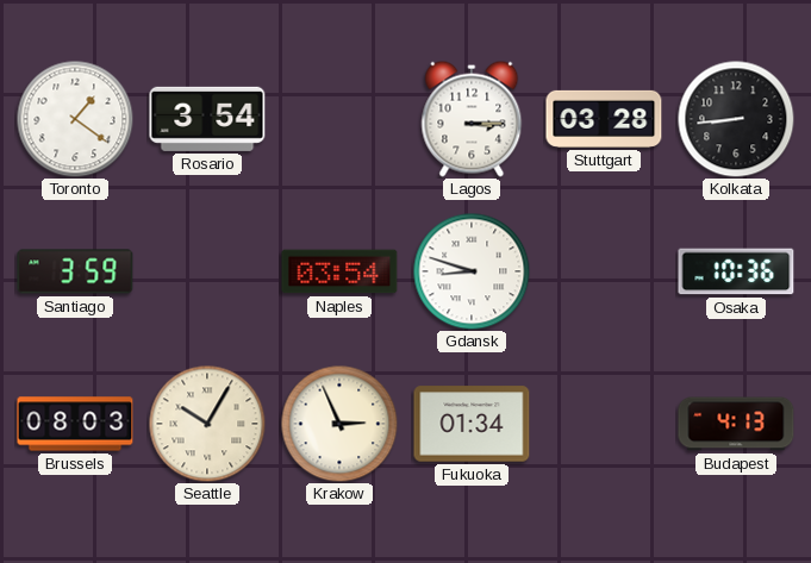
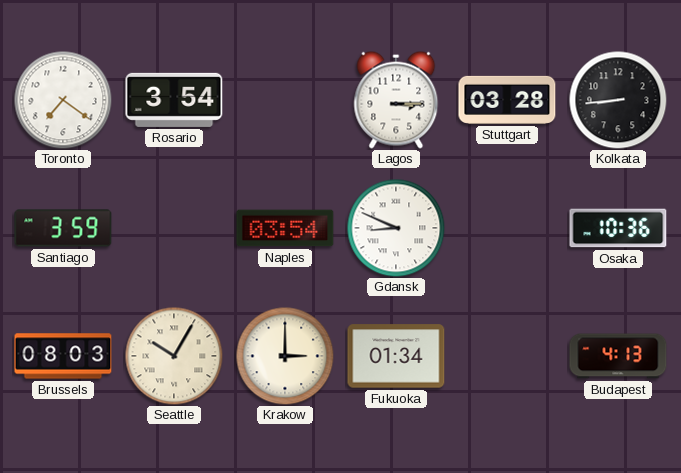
Toronto: 1:21 -> 7:21 (63, 100)
Gdansk: 8:48 -> 8:49 (396, 228)
Krakow: 2:56 -> 3:00 (285, 356)
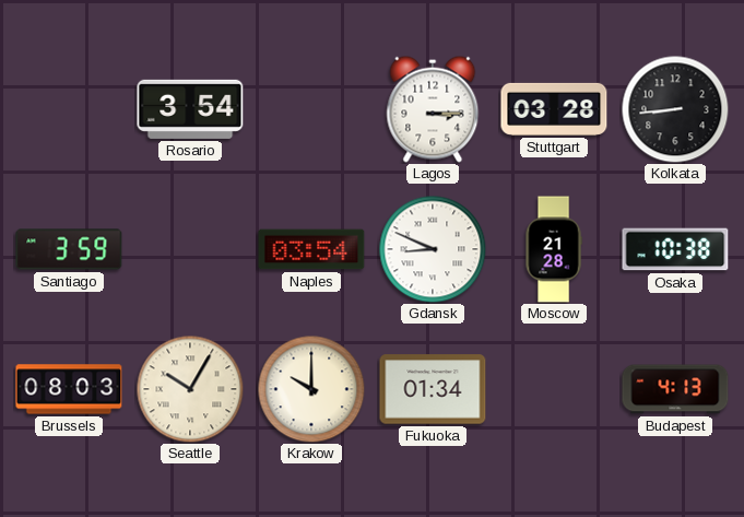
Toronto: 7:21 -> none (63, 100)
Moscow: none -> 21:28 (554, 249)
Osaka: 10:36 -> 10:38 (675, 249)
Krakow: 3:00 -> 10:00 (311, 389)
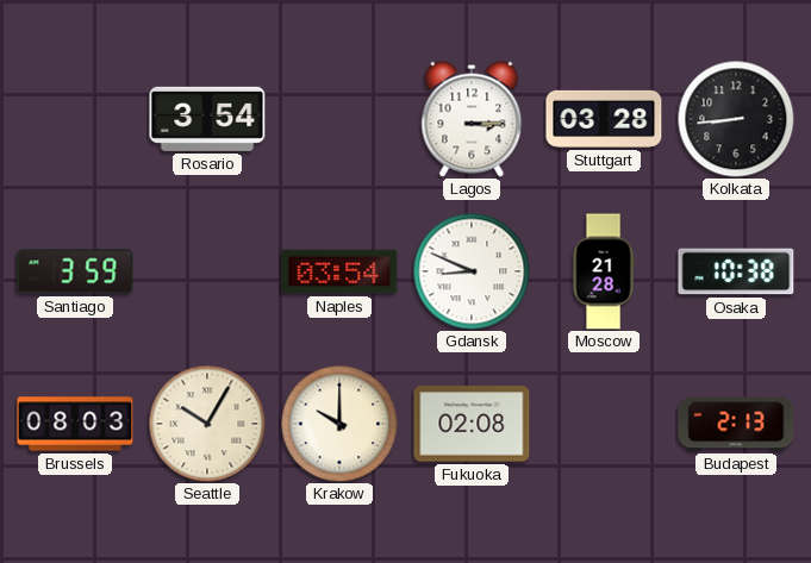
Fukuoka: 01:34 -> 02:08 (472, 424)
Budapest: 4:13 -> 2:13 (736, 424)
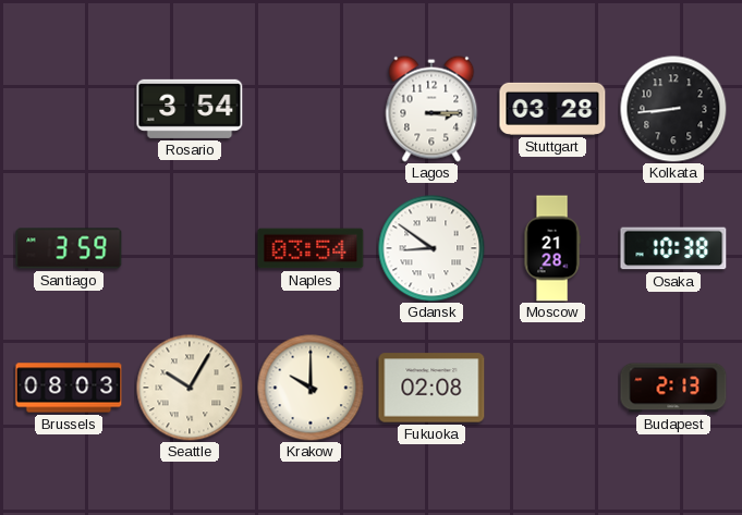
Gdansk: 8:49 -> 8:51 (431, 248)
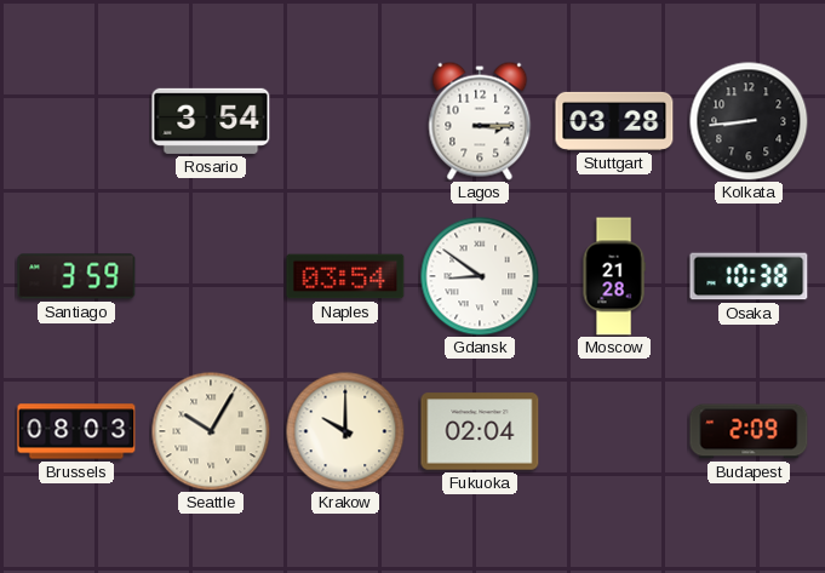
Fukuoka: 02:08 -> 02:04 (480, 431)
Budapest: 2:13 -> 2:09 (749, 431)
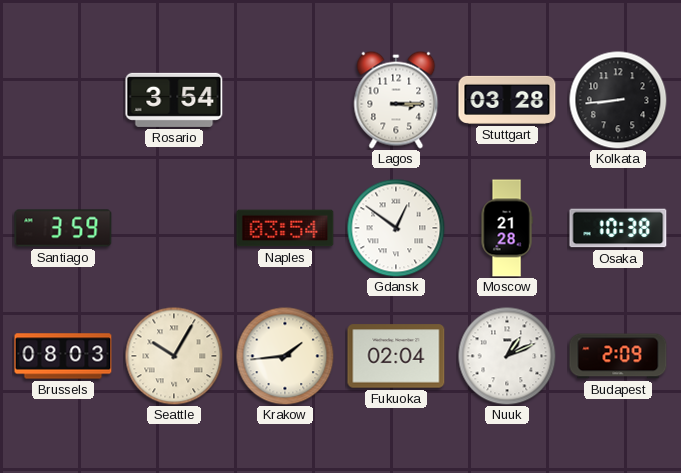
Gdansk: 8:51 -> 12:51 (396, 228)
Krakow: 10:00 -> 1:44 (285, 356)
Nuuk: none -> 1:11 (507, 356)
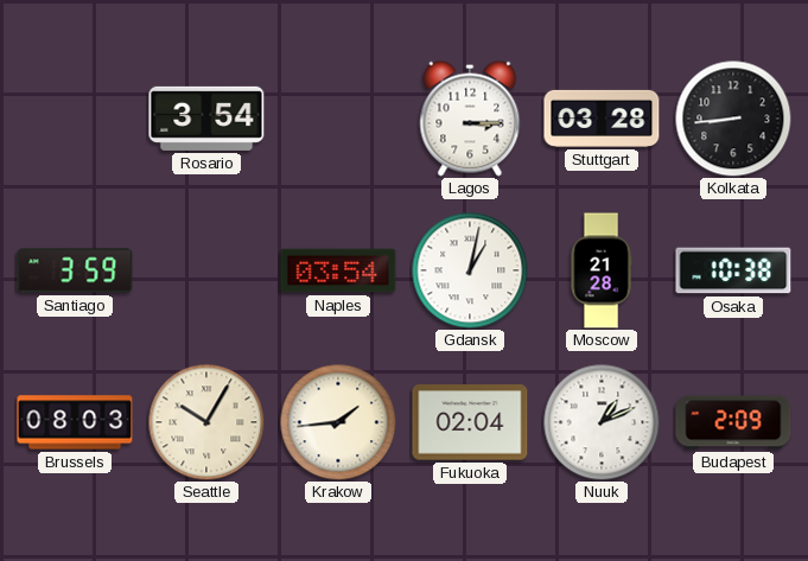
Gdansk: 12:51 -> 1:02 (470, 270)
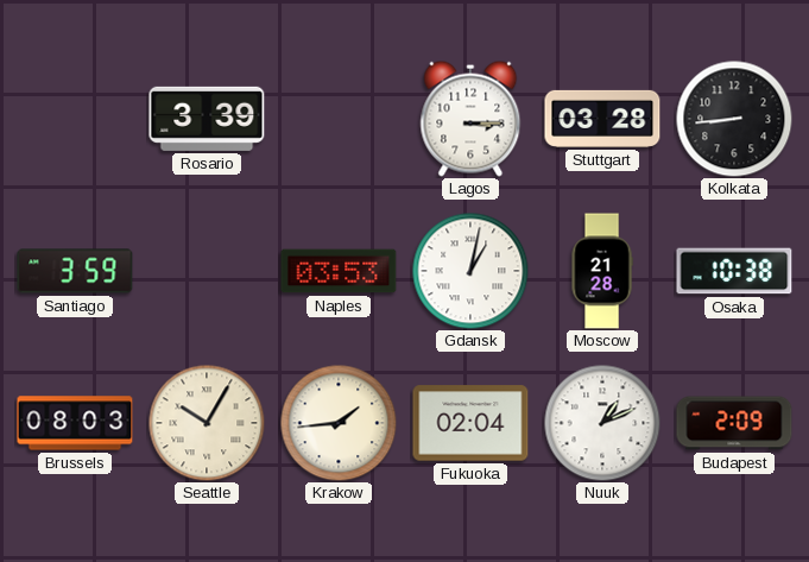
Rosario: 3:54 -> 3:39 (207, 119)
Naples: 03:54 -> 03:53 (339, 271)
